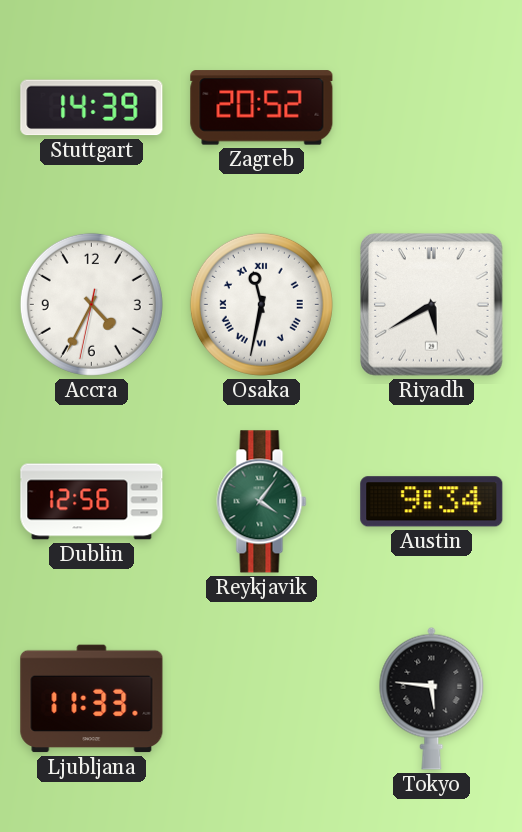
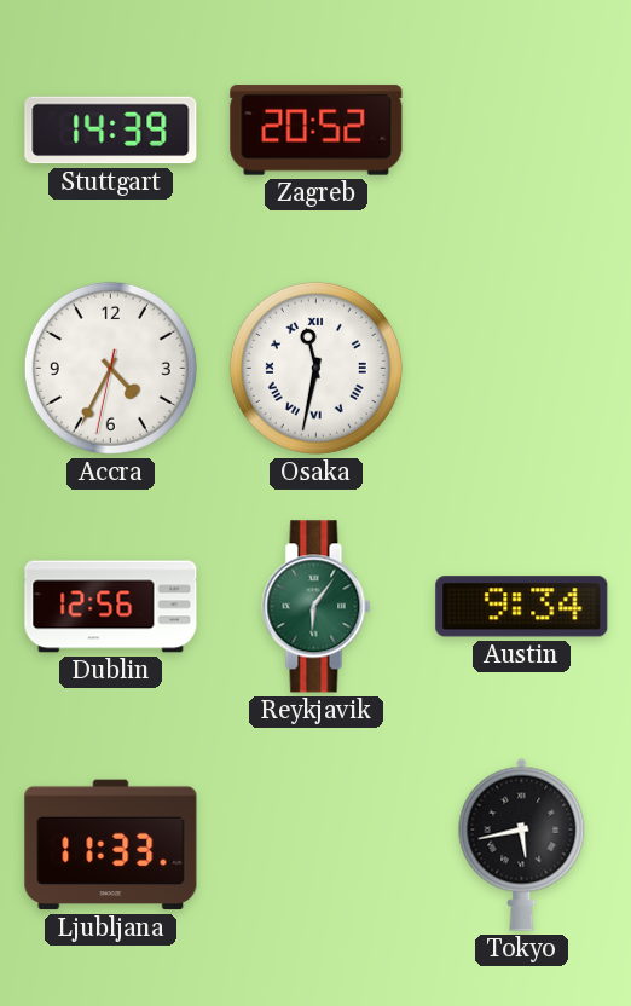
Riyadh: 5:40 -> none (432, 305)
Reykjavik: 4:06 -> 6:06 (317, 607)
Tokyo: 5:46 -> 5:43 (522, 844)
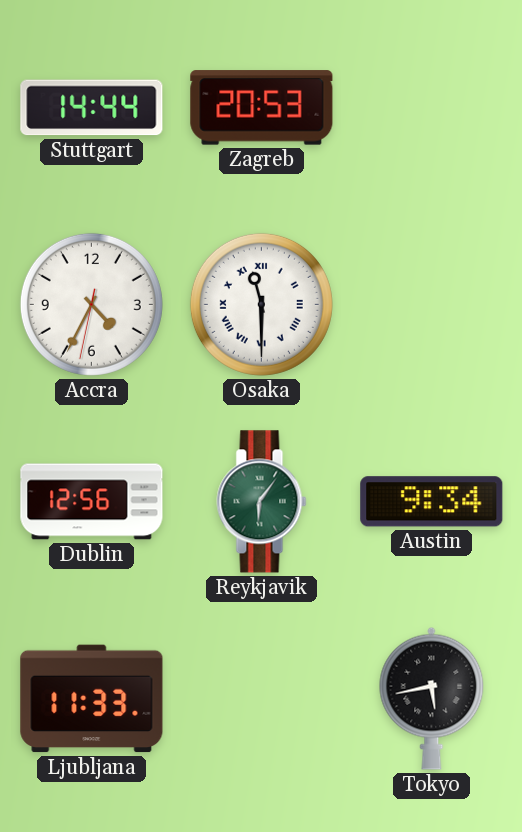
Stuttgart: 14:39 -> 14:44 (92, 108)
Zagreb: 20:52 -> 20:53 (262, 108)
Osaka: 11:32 -> 11:30 (261, 304)
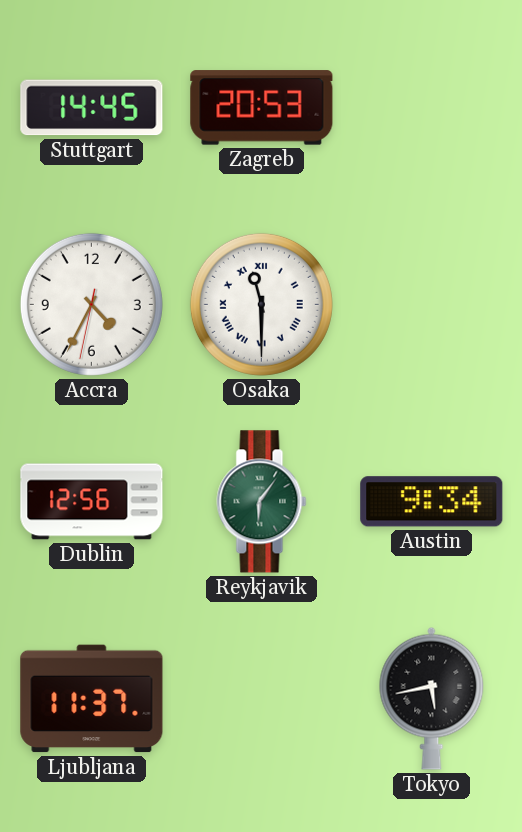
Stuttgart: 14:44 -> 14:45 (92, 108)
Ljubljana: 11:33 -> 11:37 (92, 699)
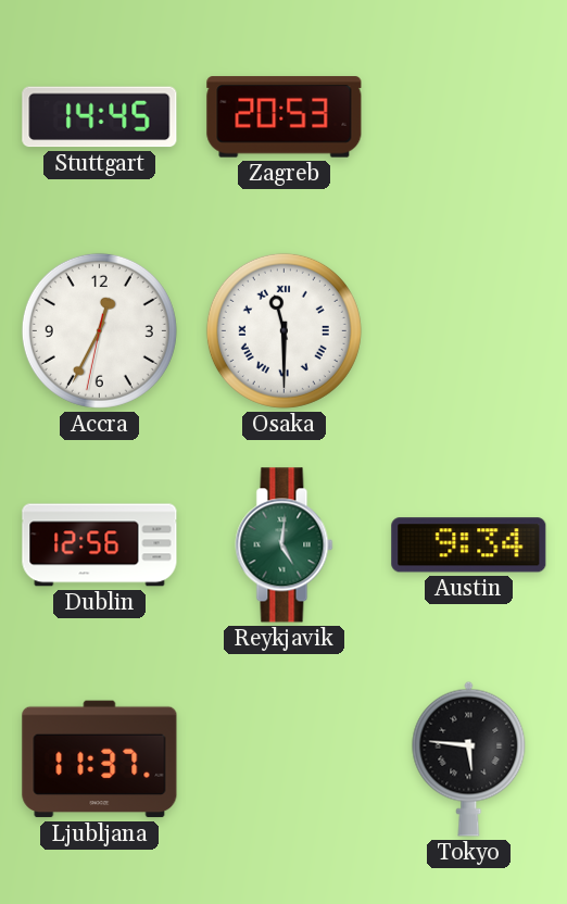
Accra: 4:34 -> 12:34 (99, 330)
Reykjavik: 6:06 -> 5:01 (285, 545)
Tokyo: 5:43 -> 5:46 (469, 758)
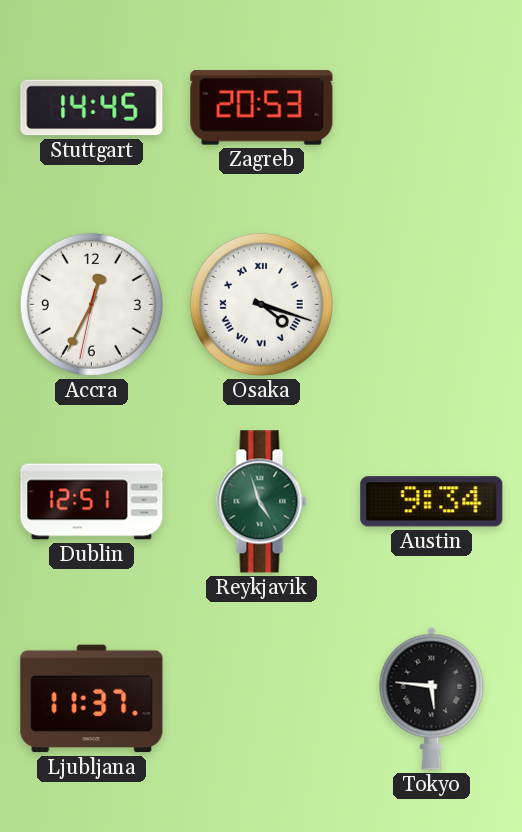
Osaka: 11:30 -> 4:18 (261, 304)
Dublin: 12:56 -> 12:51 (92, 502)
Reykjavik: 5:01 -> 4:57 (262, 502)
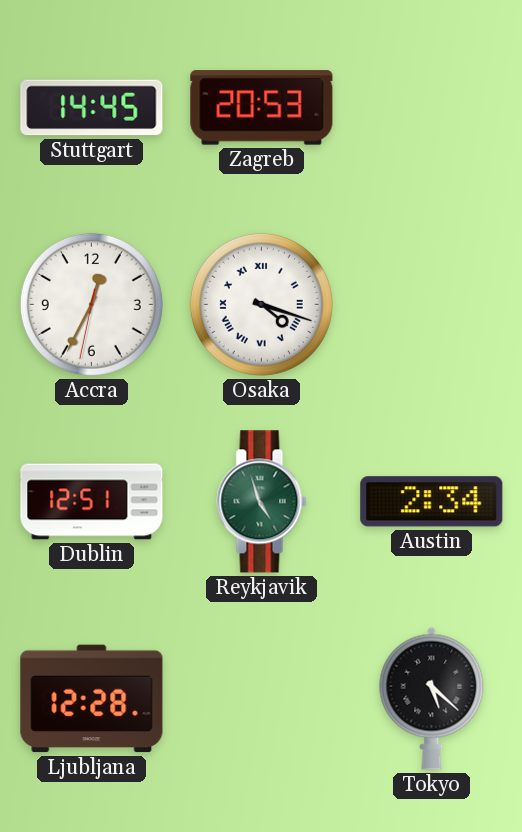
Austin: 9:34 -> 2:34 (432, 502)
Ljubljana: 11:37 -> 12:28 (92, 699)
Tokyo: 5:46 -> 5:22 (432, 698)
